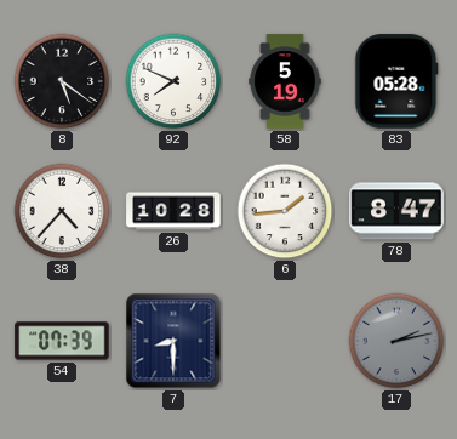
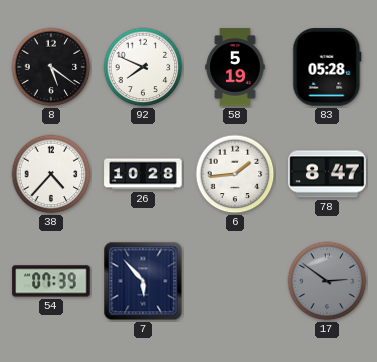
7: 8:30 -> 5:53 (143, 281)
17: 2:13 -> 2:51 (327, 281)
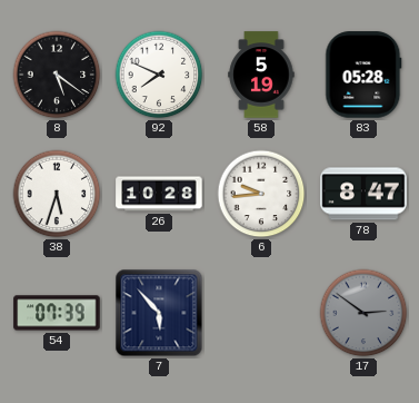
38: 4:37 -> 5:33 (57, 194)
6: 1:44 -> 9:44 (261, 194)
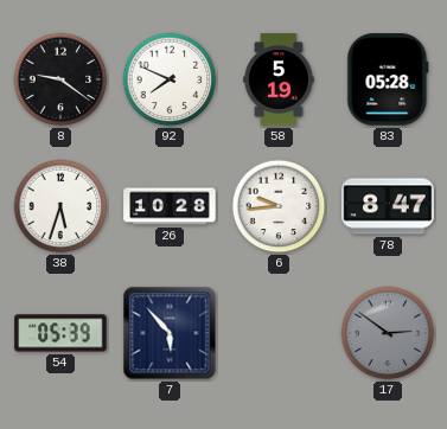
8: 5:21 -> 9:21 (60, 79)
54: 07:39 -> 05:39 (60, 333)
